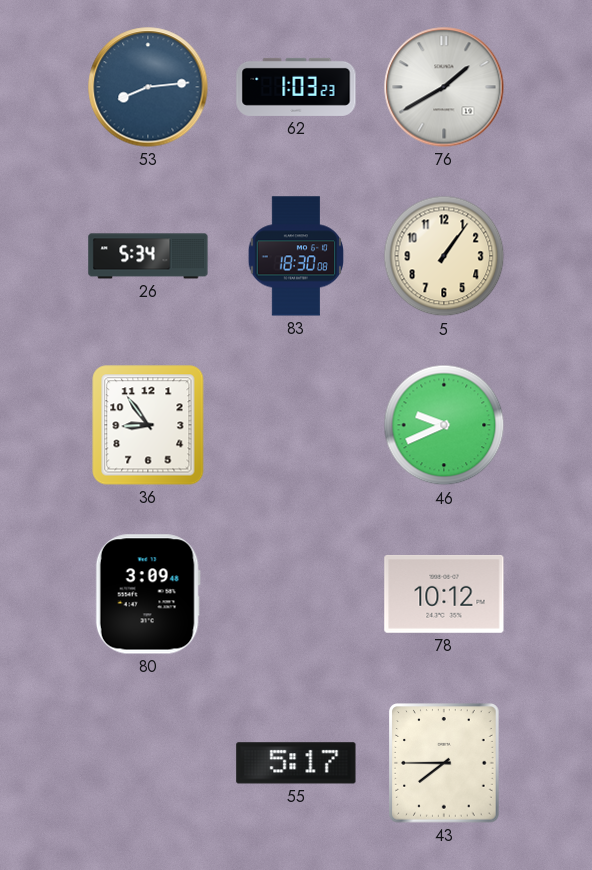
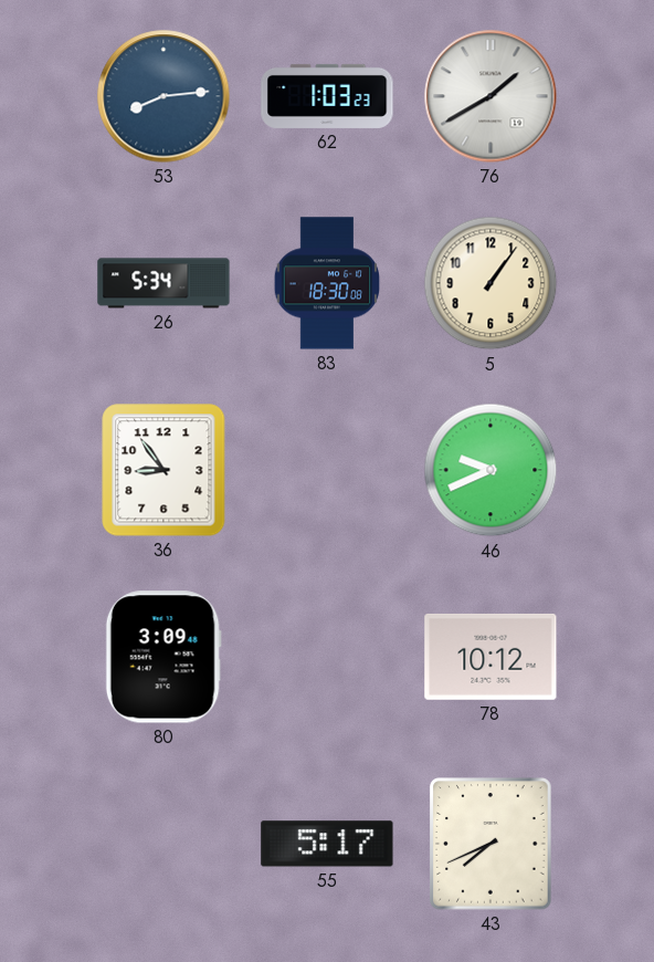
43: 7:45 -> 7:41 (491, 844)
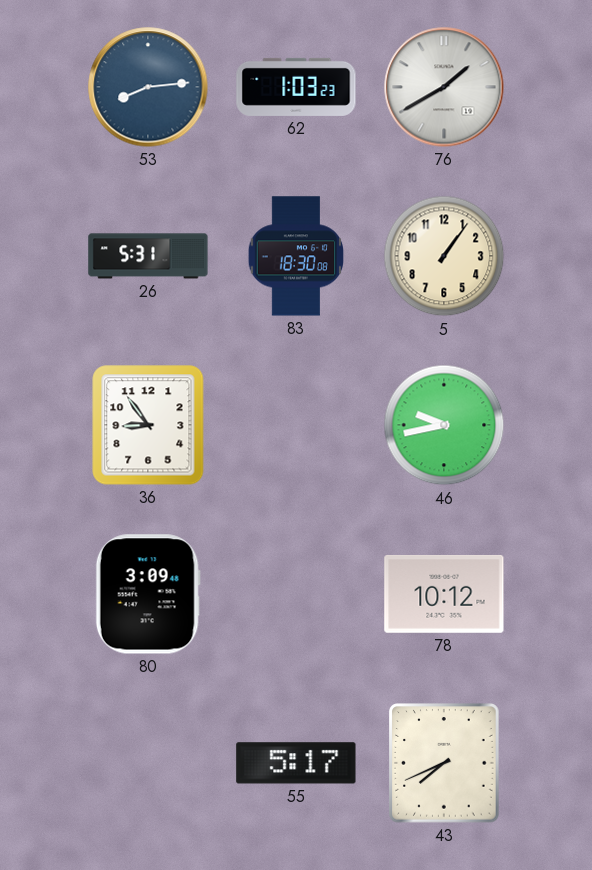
26: 5:34 -> 5:31 (148, 256)
46: 9:41 -> 9:43 (444, 425)
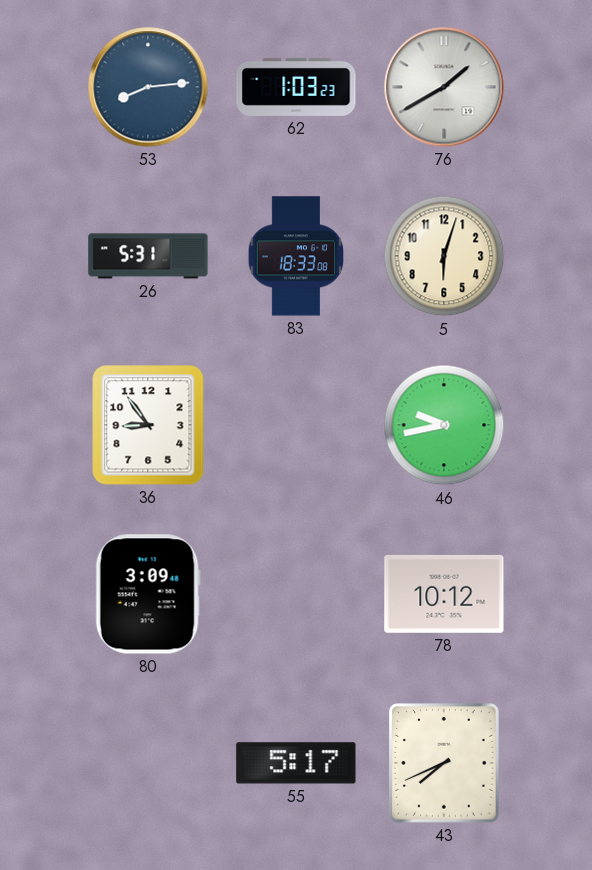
83: 18:30 -> 18:33 (296, 256)
5: 1:06 -> 6:03 (444, 256)
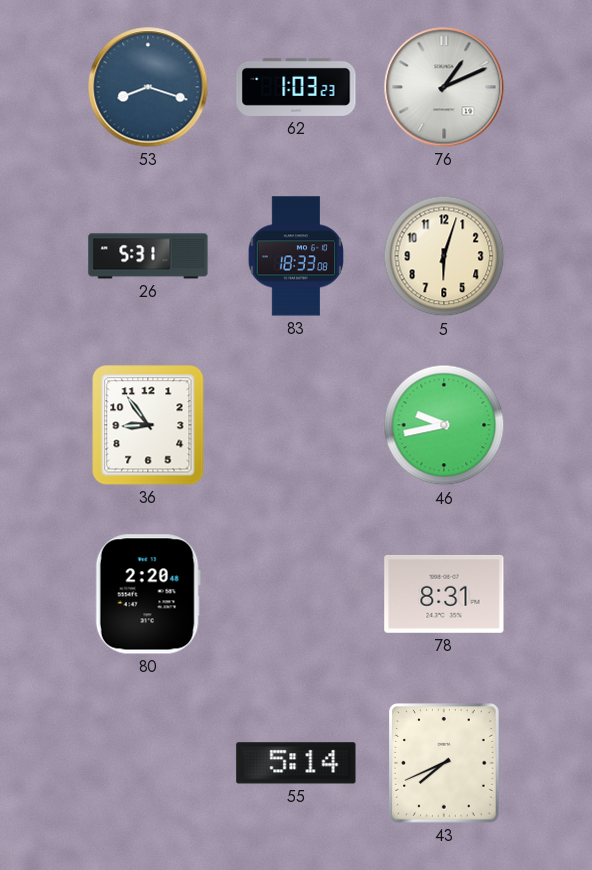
53: 8:14 -> 8:18 (148, 87)
76: 1:40 -> 1:11 (444, 87)
80: 3:09 -> 2:20 (148, 594)
78: 10:12 -> 8:31 (444, 594)
55: 5:17 -> 5:14 (296, 763)
